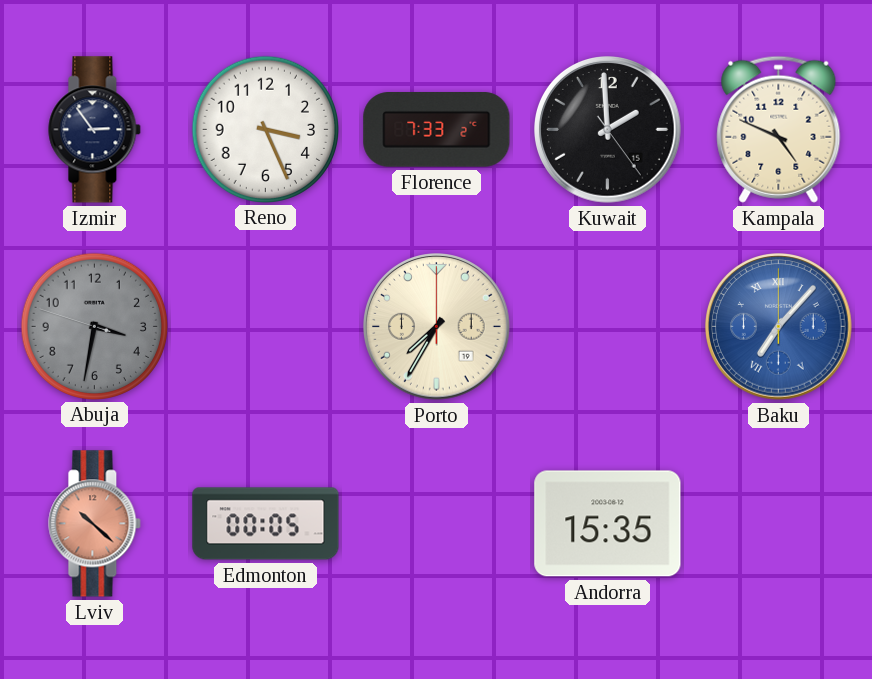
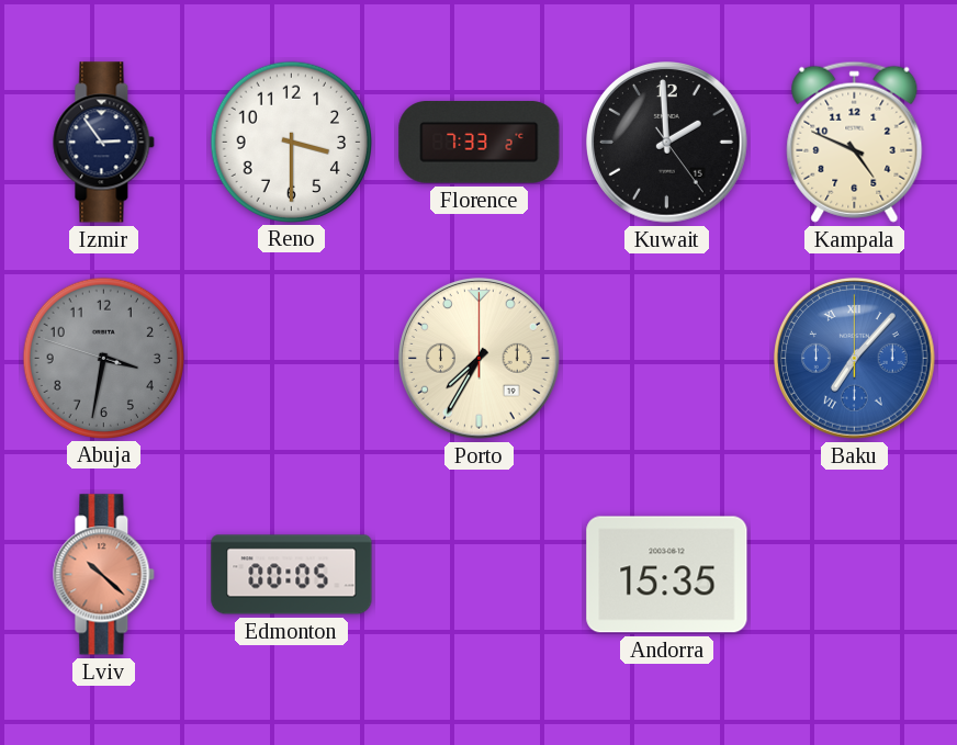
Reno: 3:26 -> 3:30 (291, 142)
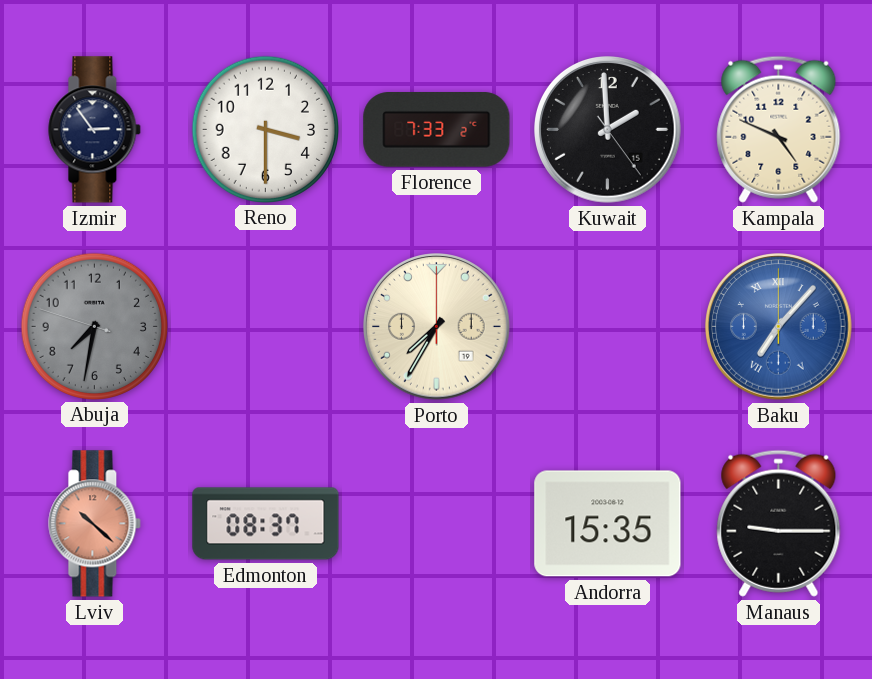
Abuja: 3:31 -> 7:31 (94, 326)
Edmonton: 00:05 -> 08:37 (266, 524)
Manaus: none -> 9:15 (779, 523)
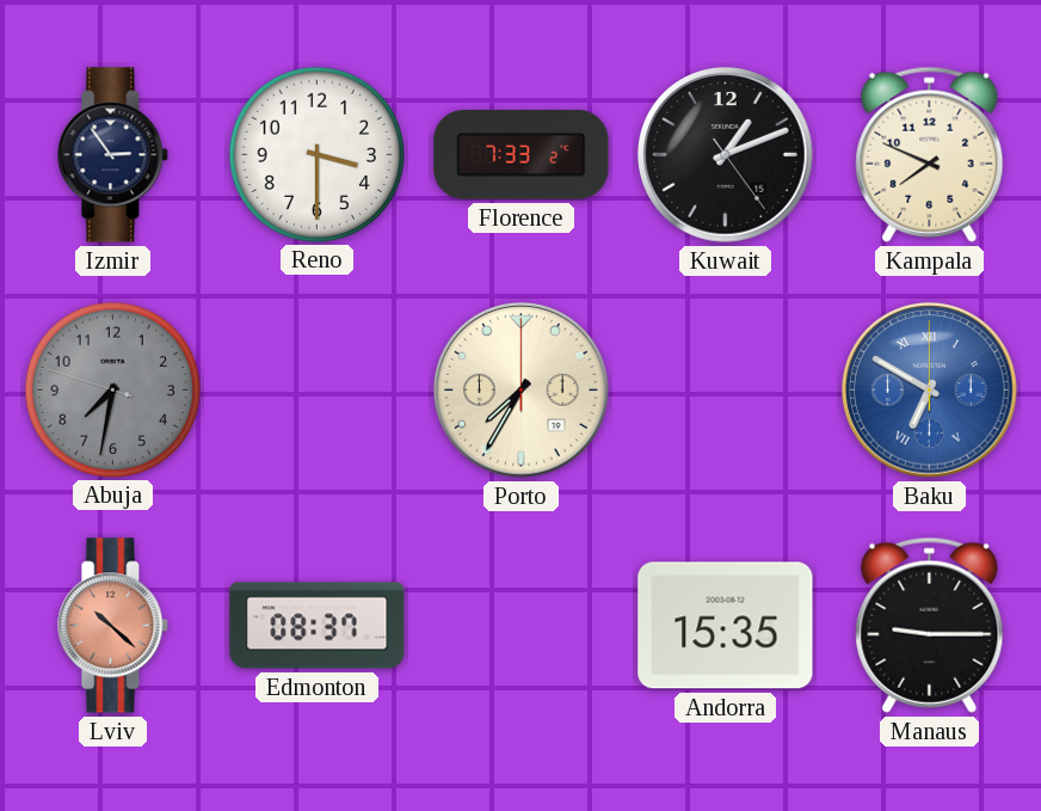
Kuwait: 1:59 -> 1:11 (726, 155)
Kampala: 4:49 -> 7:49 (930, 154)
Baku: 7:07 -> 6:50 (930, 391)
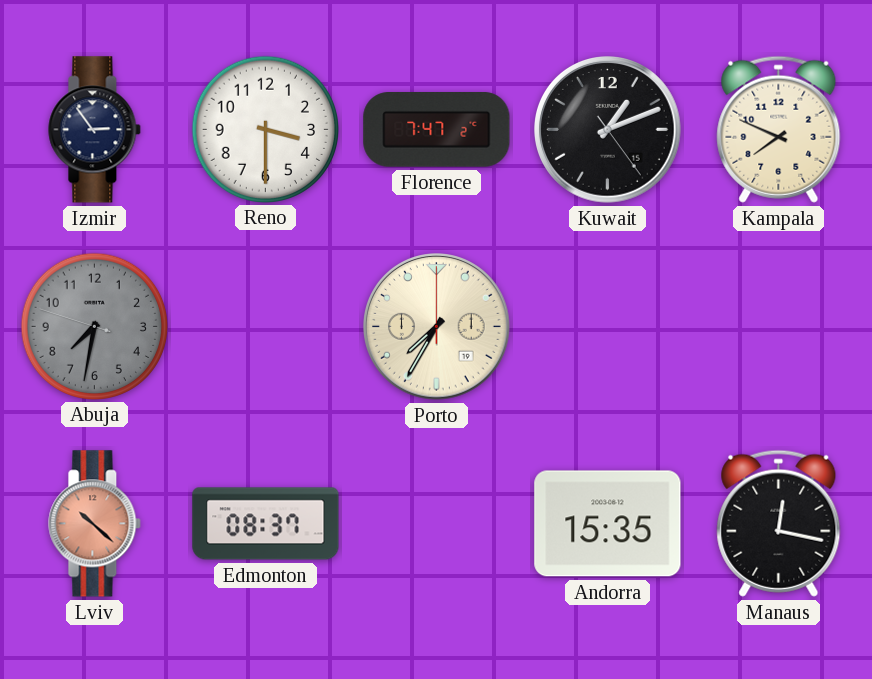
Florence: 7:33 -> 7:47 (437, 130)
Baku: 6:50 -> none (930, 391)
Manaus: 9:15 -> 12:17 (779, 523)
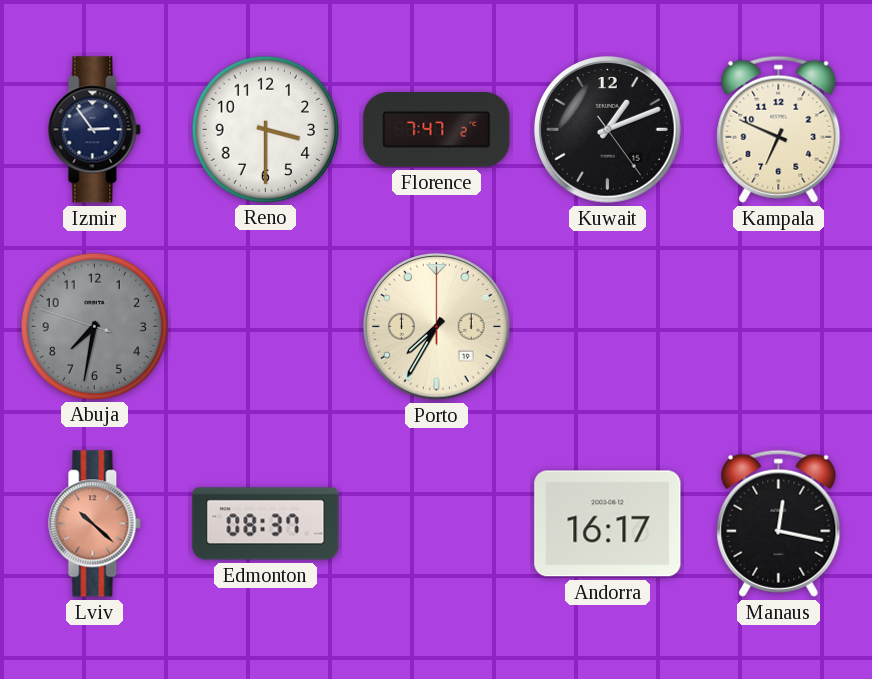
Kampala: 7:49 -> 6:49 (779, 129)
Andorra: 15:35 -> 16:17 (608, 524)
